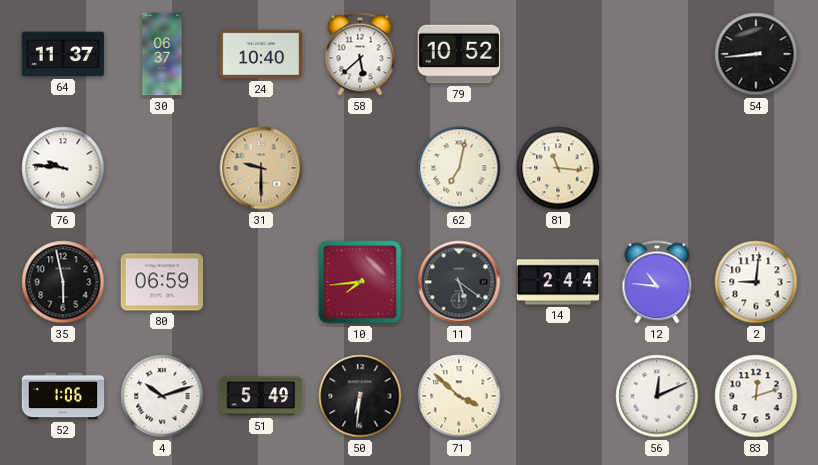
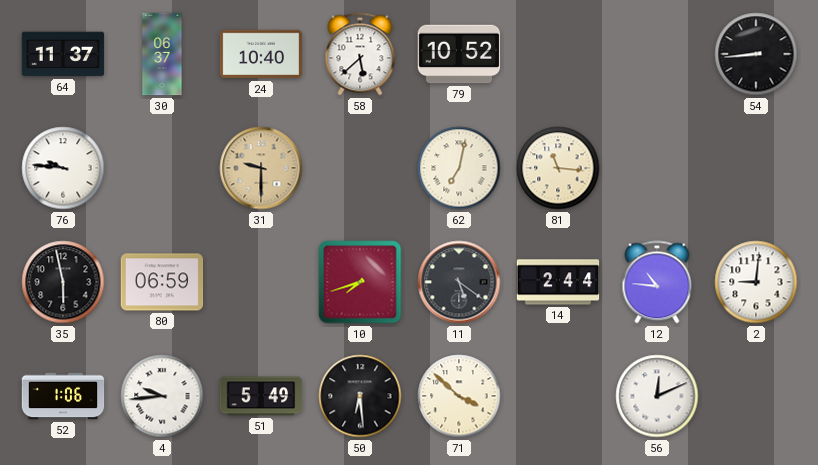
10: 7:44 -> 7:42 (360, 282)
4: 10:12 -> 9:44 (162, 396)
50: 6:31 -> 6:29 (360, 396)
83: 12:12 -> none (756, 396)
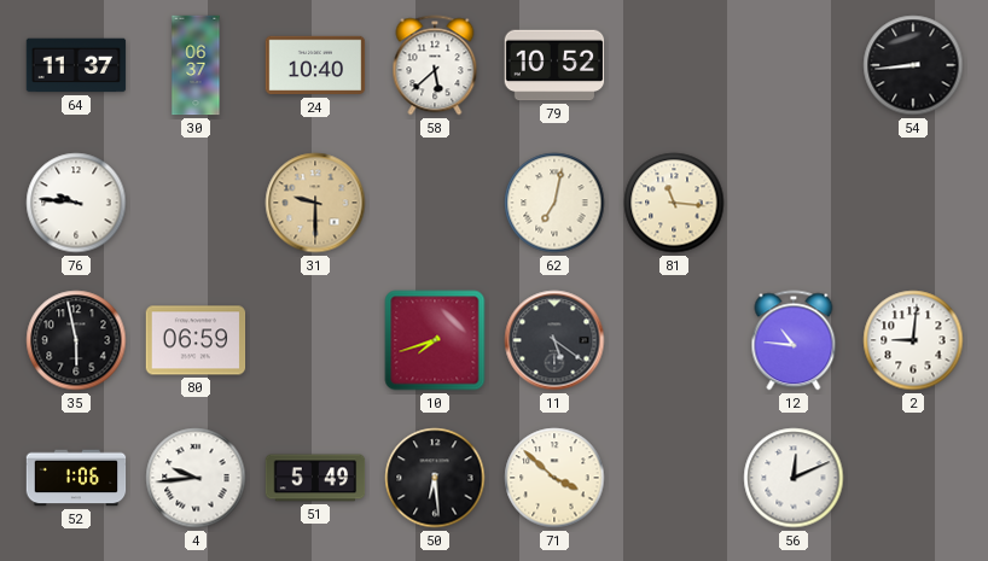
14: 2:44 -> none (558, 282)
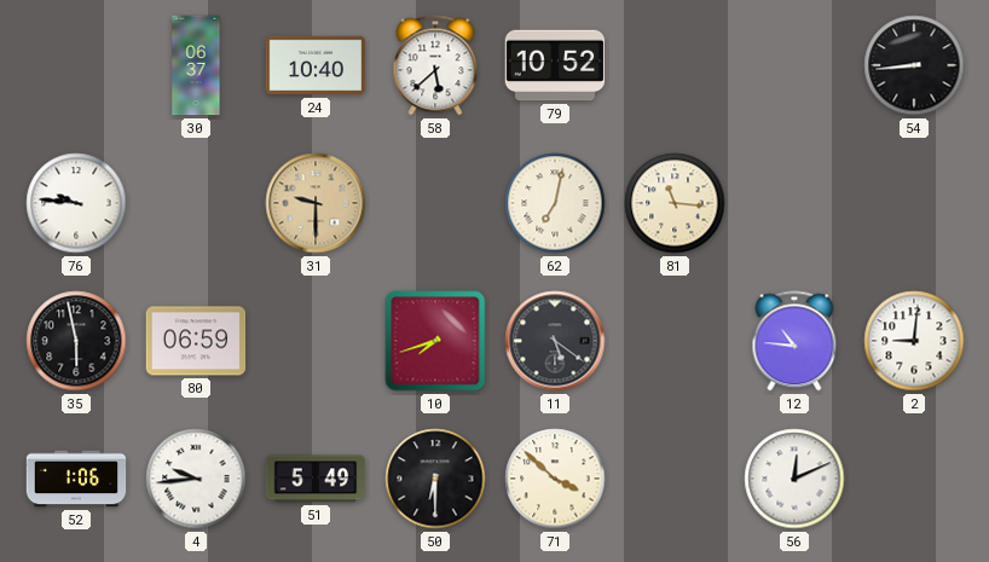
64: 11:37 -> none (76, 65)
50: 6:29 -> 6:30 (435, 479)
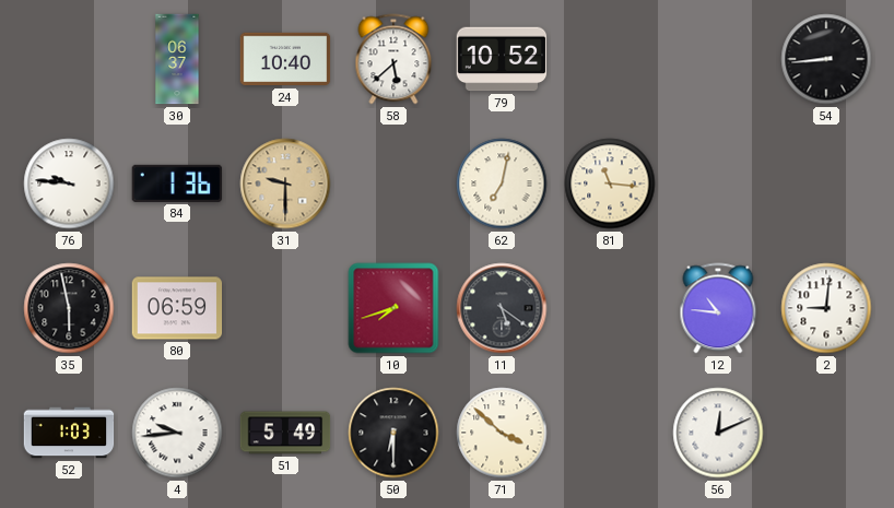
84: none -> 1:36 (177, 184)
52: 1:06 -> 1:03 (69, 433)
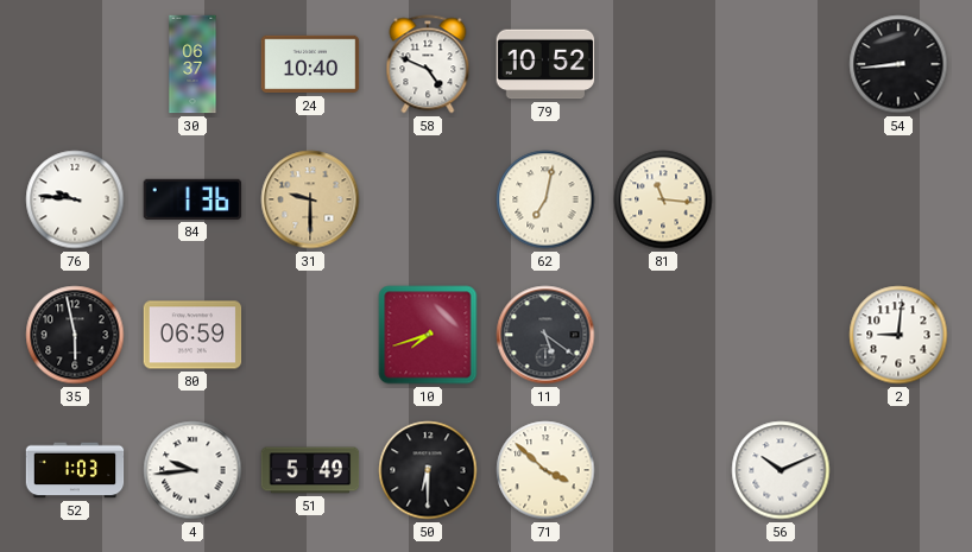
58: 5:38 -> 4:49 (428, 64)
12: 10:46 -> none (718, 308)
56: 12:11 -> 10:11 (781, 470)
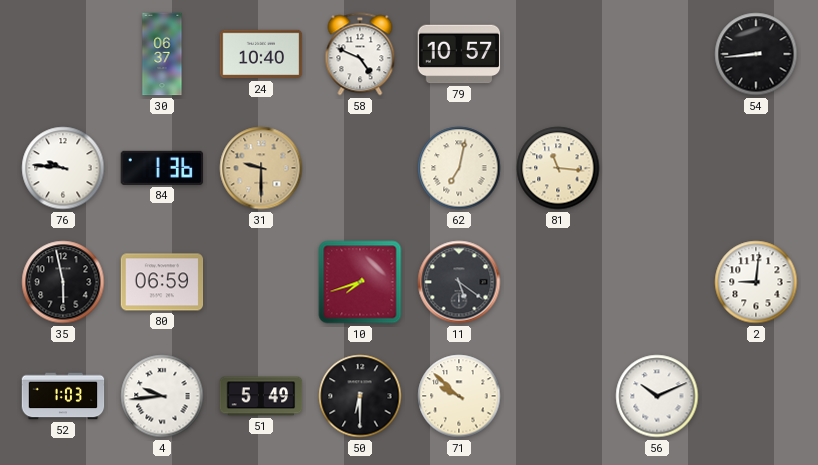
79: 10:52 -> 10:57 (459, 54)
71: 3:52 -> 9:52 (459, 396)
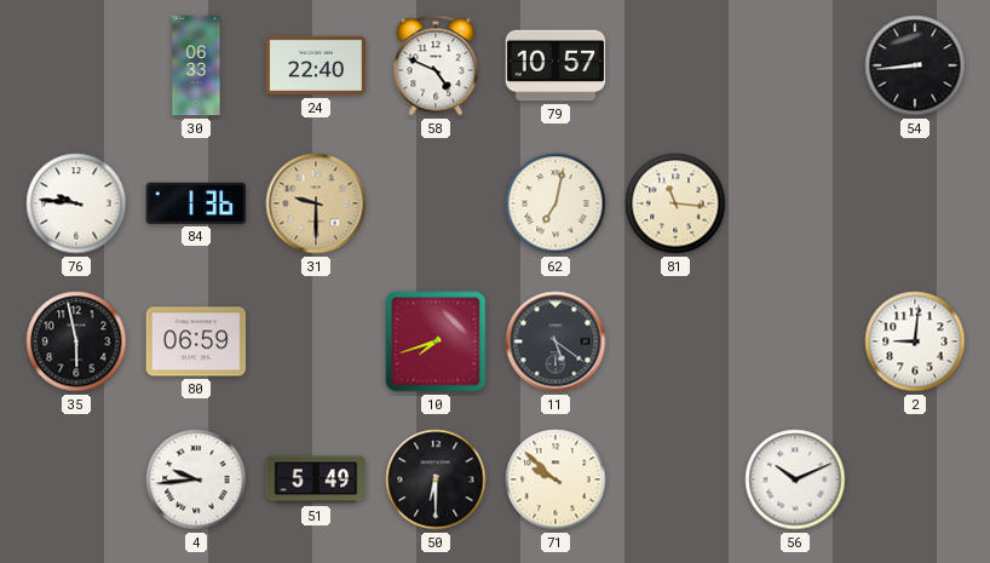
30: 06:37 -> 06:33 (196, 65)
24: 10:40 -> 22:40 (316, 65)
52: 1:03 -> none (63, 396)
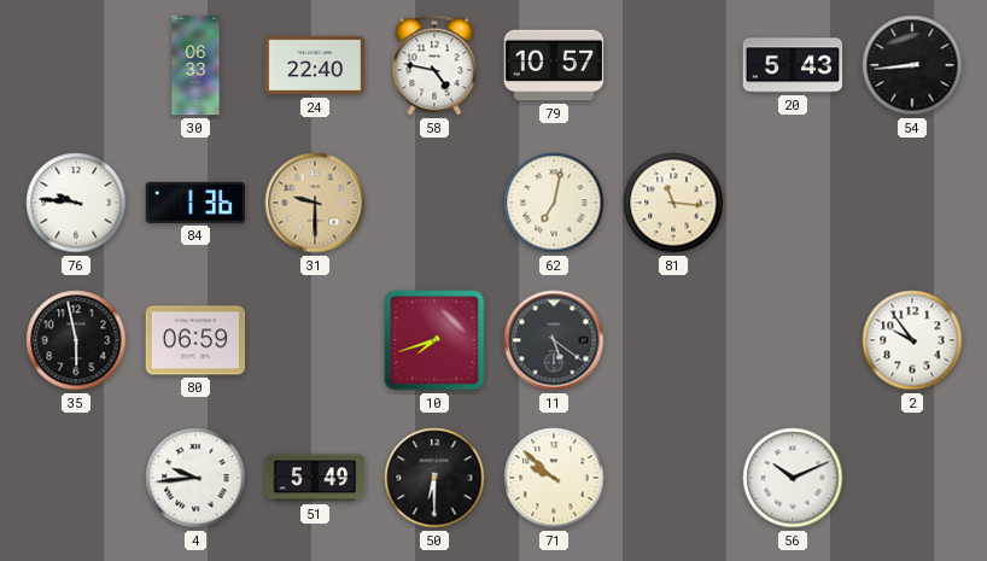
58: 4:49 -> 4:47 (434, 65)
20: none -> 5:43 (793, 65)
2: 9:01 -> 9:54 (912, 340)
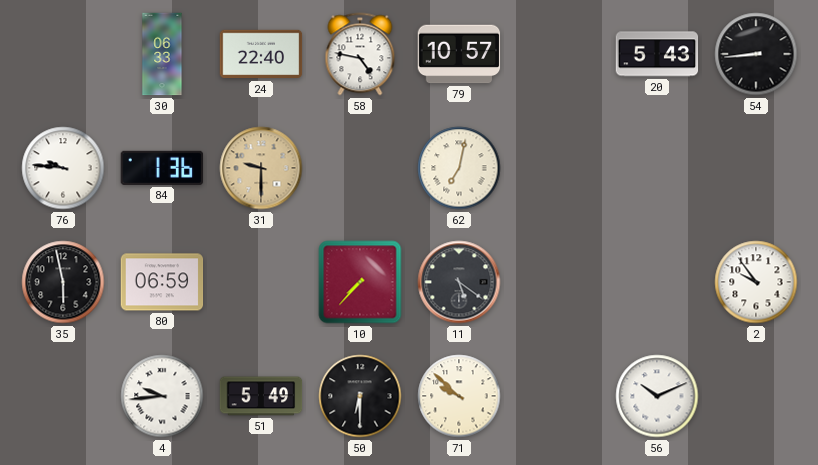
81: 11:16 -> none (673, 203)
10: 7:42 -> 7:37 (360, 282)
